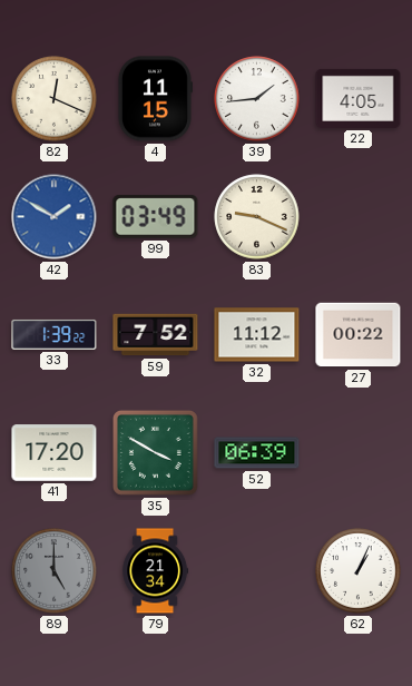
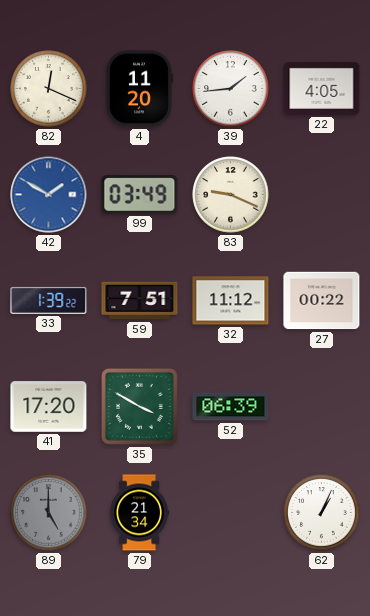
4: 11:15 -> 11:20 (139, 89)
59: 7:52 -> 7:51 (140, 301)
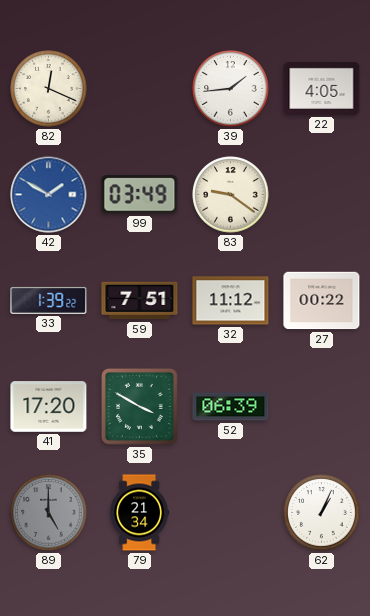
4: 11:20 -> none (139, 89)
83: 9:19 -> 9:21 (231, 195)
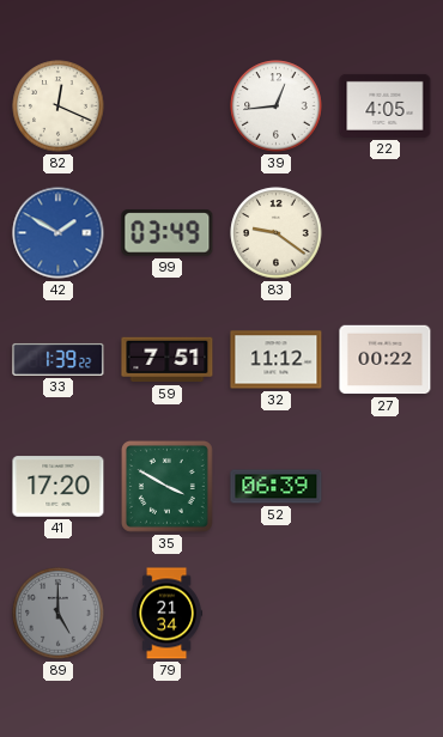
39: 1:44 -> 12:44 (277, 106)
62: 1:04 -> none (322, 513)
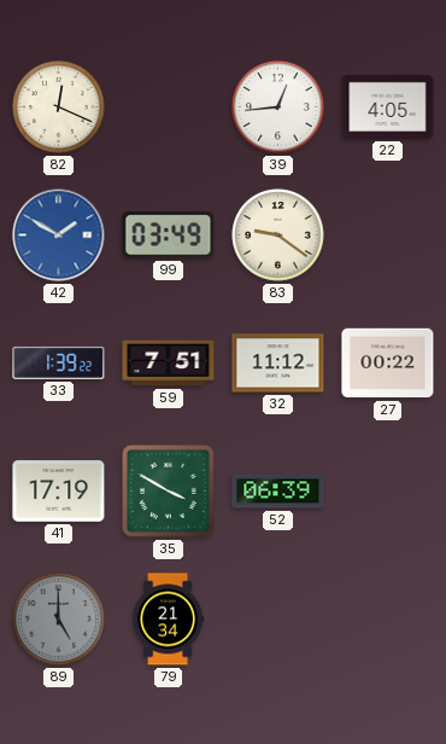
41: 17:20 -> 17:19 (59, 492)
